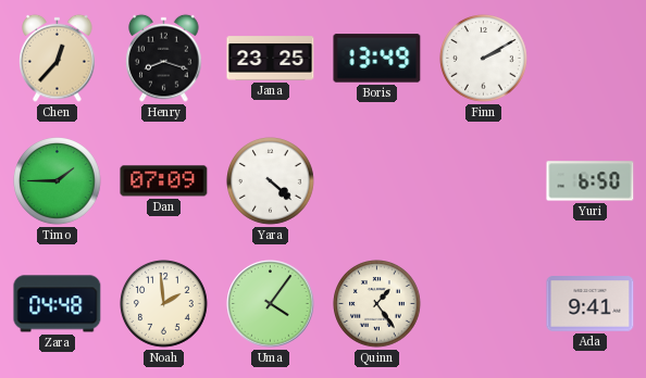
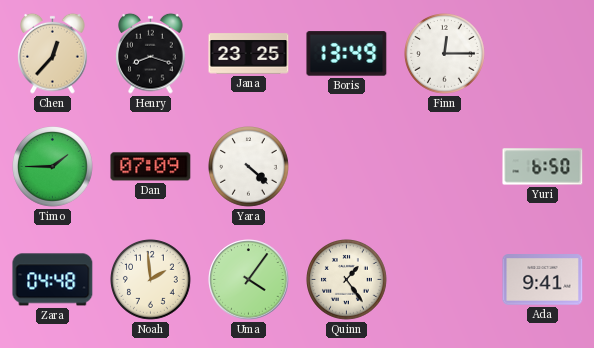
Finn: 2:10 -> 12:15 (445, 54)
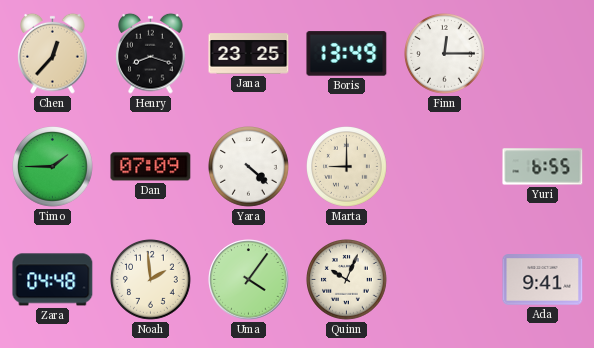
Marta: none -> 9:00 (347, 167)
Yuri: 6:50 -> 6:55 (543, 167)
Quinn: 1:24 -> 10:04 (347, 280)
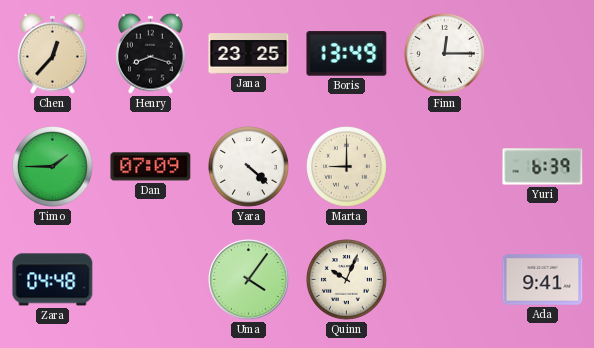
Yuri: 6:55 -> 6:39 (543, 167)
Noah: 1:59 -> none (151, 280)
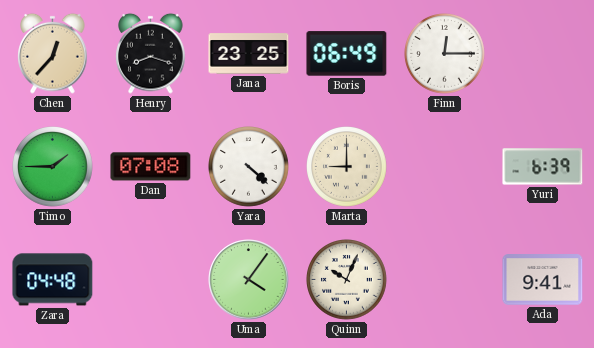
Boris: 13:49 -> 06:49 (347, 54)
Dan: 07:09 -> 07:08 (151, 167)
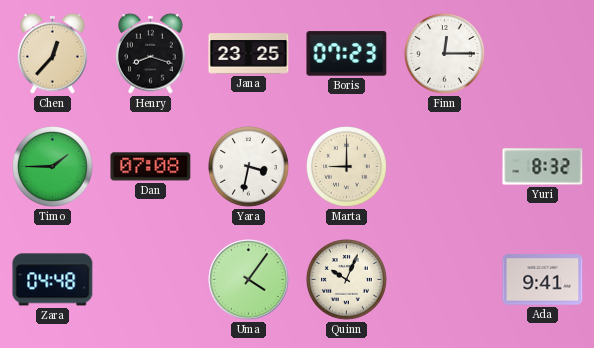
Boris: 06:49 -> 07:23 (347, 54)
Yara: 4:22 -> 3:32 (249, 167)
Yuri: 6:39 -> 8:32 (543, 167)
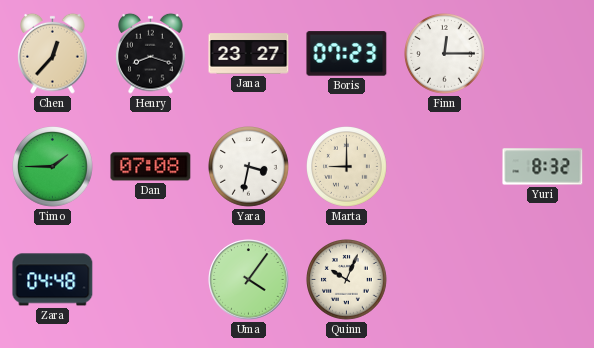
Jana: 23:25 -> 23:27 (249, 54)
Ada: 9:41 -> none (543, 280)
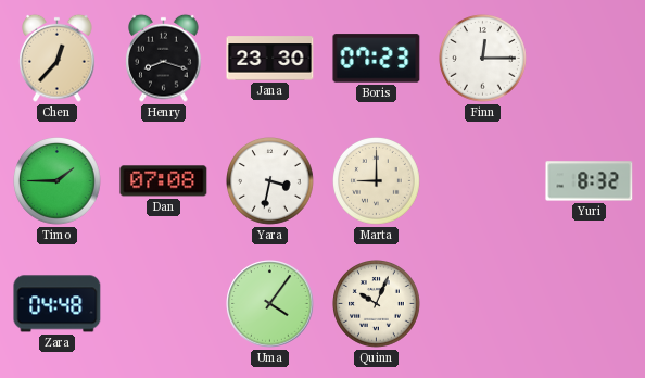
Jana: 23:27 -> 23:30 (270, 59)
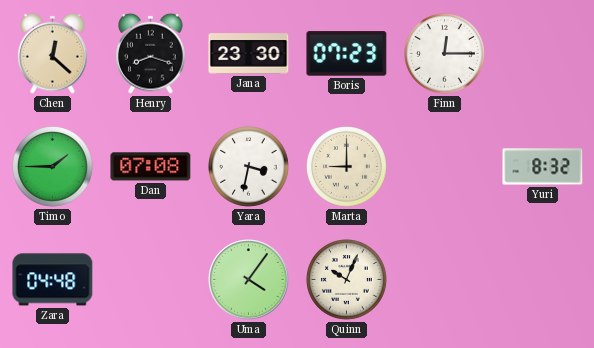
Chen: 12:37 -> 12:22 (53, 53)
